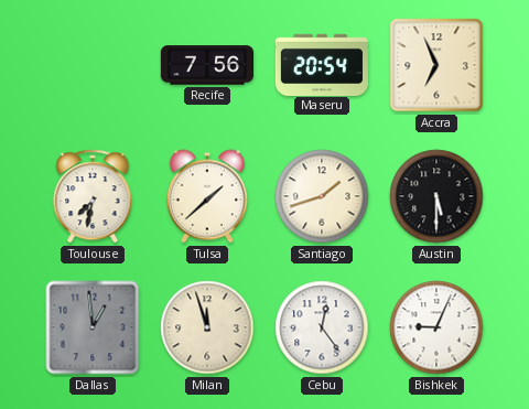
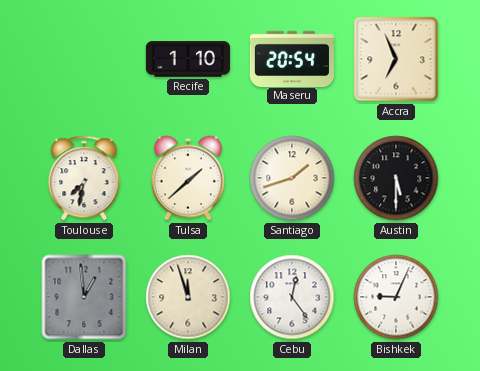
Recife: 7:56 -> 1:10 (187, 59)
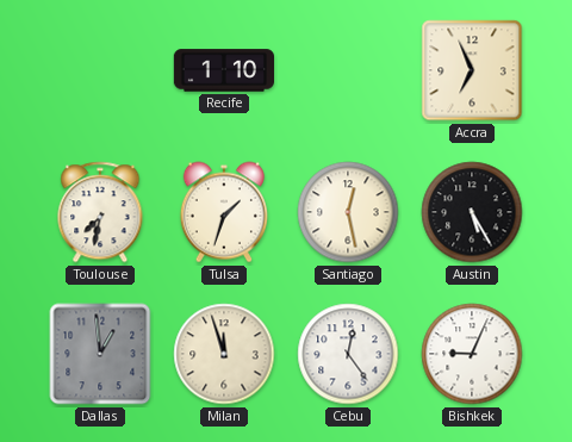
Maseru: 20:54 -> none (291, 58)
Tulsa: 1:38 -> 1:33 (224, 212)
Santiago: 1:42 -> 12:28 (348, 212)
Austin: 5:30 -> 5:25 (472, 212)
